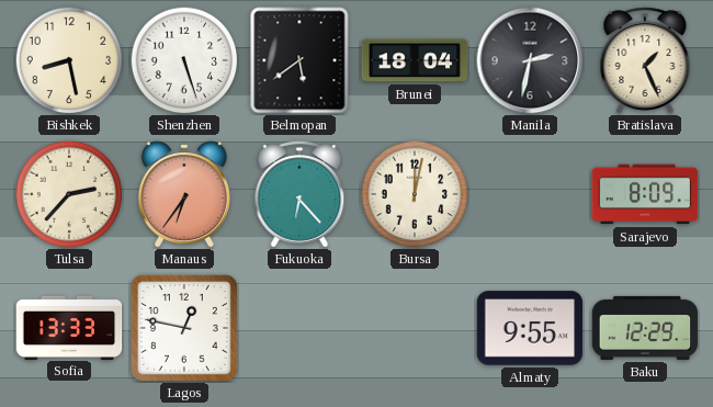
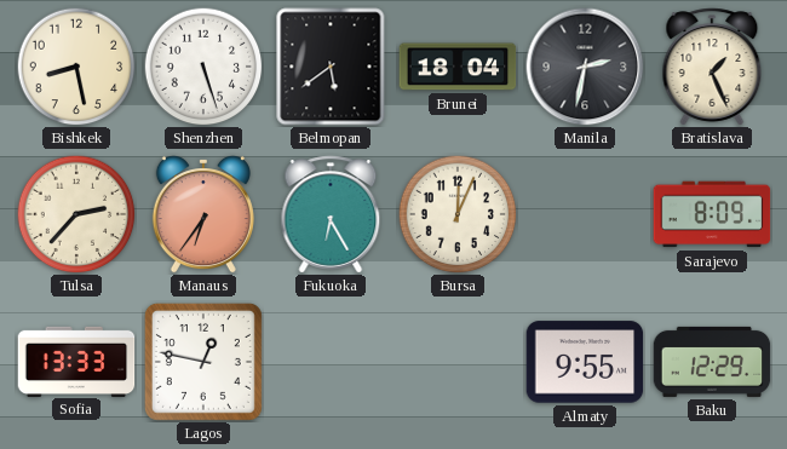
Fukuoka: 6:23 -> 6:25 (331, 214)
Bursa: 12:02 -> 12:04 (458, 214)
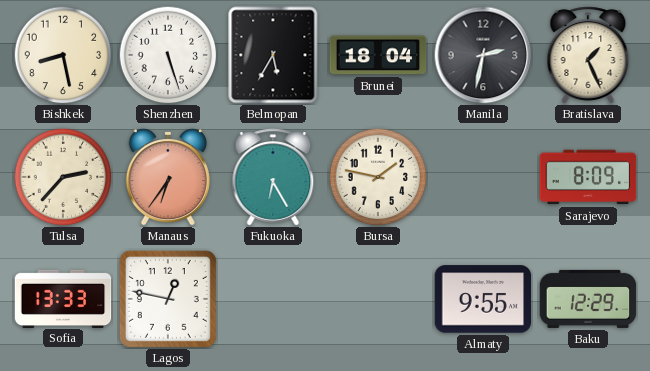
Belmopan: 5:39 -> 5:35 (273, 55)
Bursa: 12:04 -> 1:47 (378, 177)
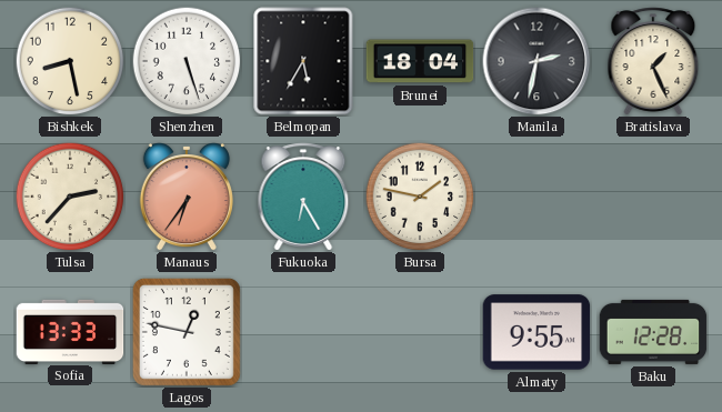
Sarajevo: 8:09 -> none (588, 177)
Baku: 12:29 -> 12:28 (653, 332)
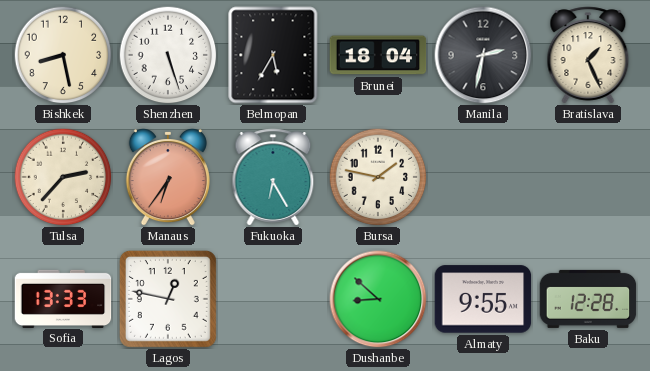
Dushanbe: none -> 8:52 (378, 299)
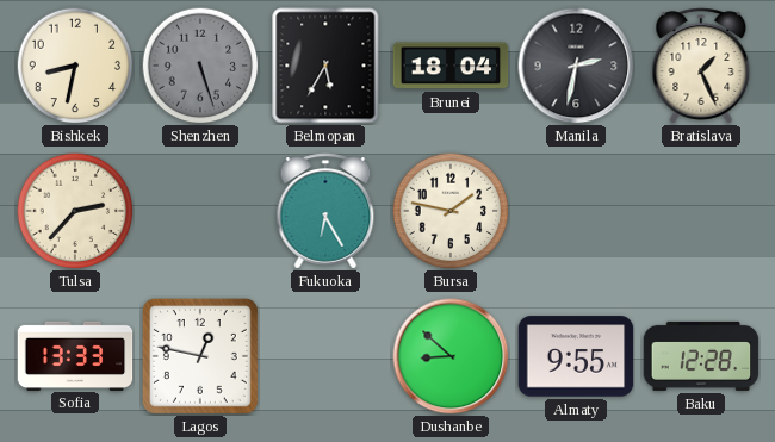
Bishkek: 8:28 -> 8:32 (75, 66)
Shenzhen dial: white -> grey (200, 66)
Manaus: 6:36 -> none (168, 178)
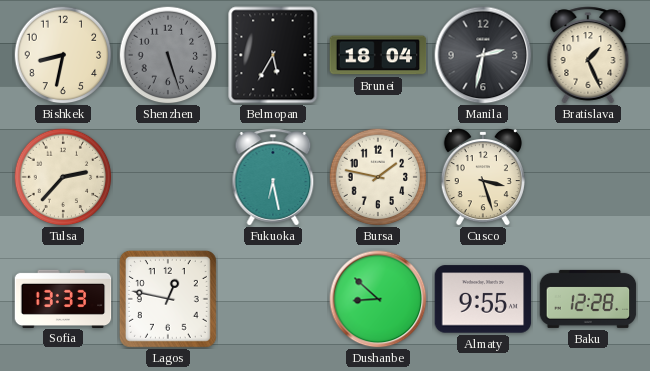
Fukuoka: 6:25 -> 6:28 (273, 177)
Cusco: none -> 3:27 (483, 178)
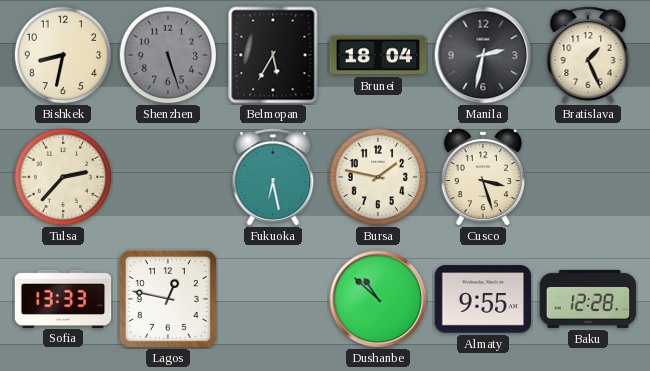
Dushanbe: 8:52 -> 10:52 (378, 299)
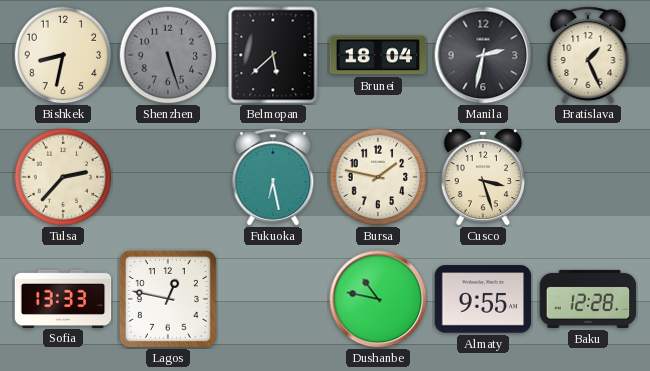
Belmopan: 5:35 -> 5:38 (273, 55)
Dushanbe: 10:52 -> 10:47 (378, 299)
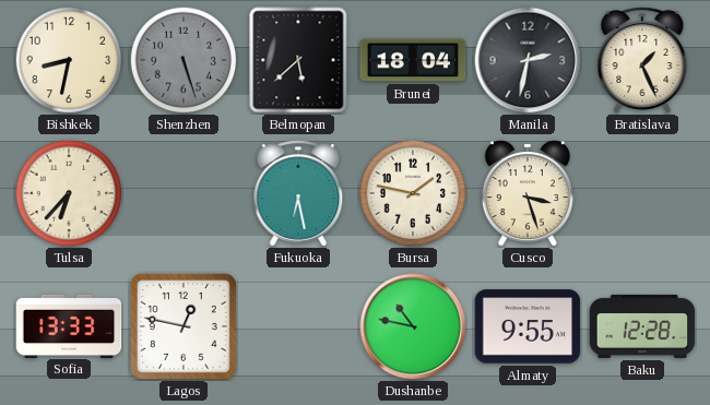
Tulsa: 2:37 -> 6:37 (69, 193)
